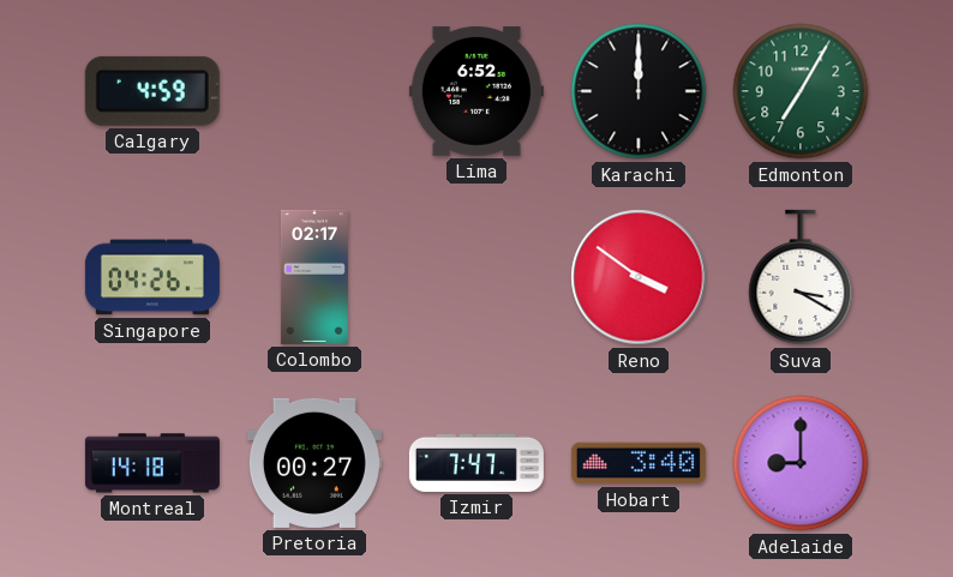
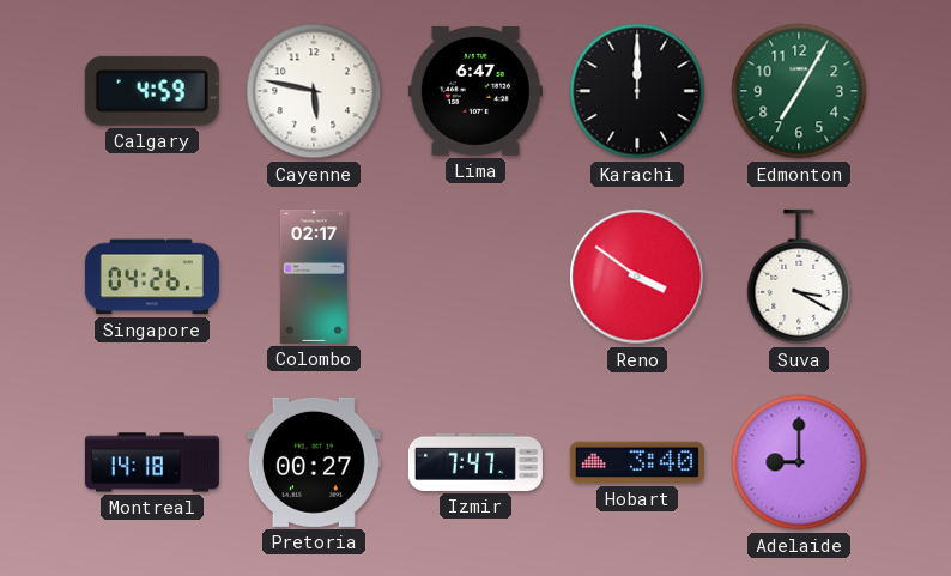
Cayenne: none -> 5:47 (314, 91)
Lima: 6:52 -> 6:47 (476, 91)
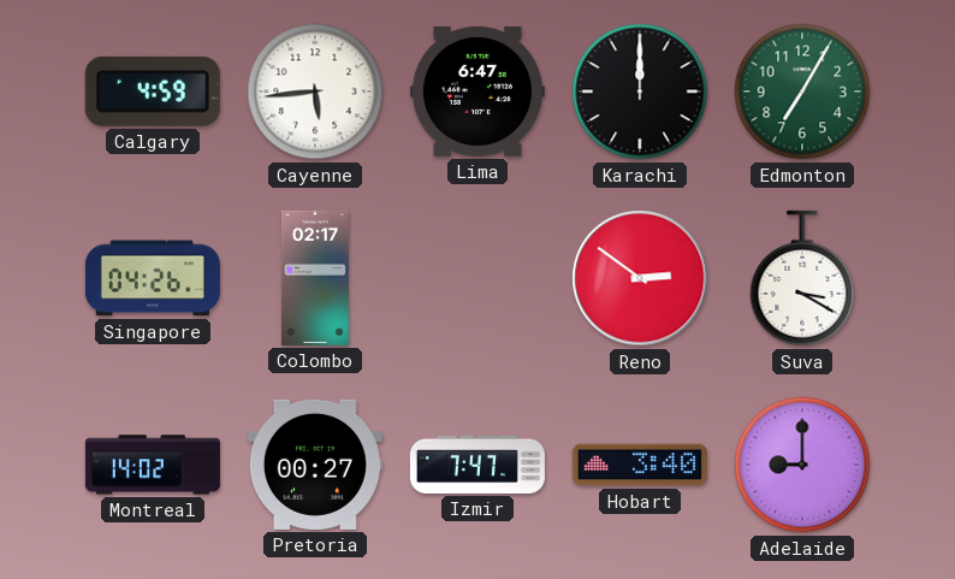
Cayenne: 5:47 -> 5:44 (315, 91)
Reno: 3:51 -> 2:51 (640, 278)
Montreal: 14:18 -> 14:02 (153, 465)
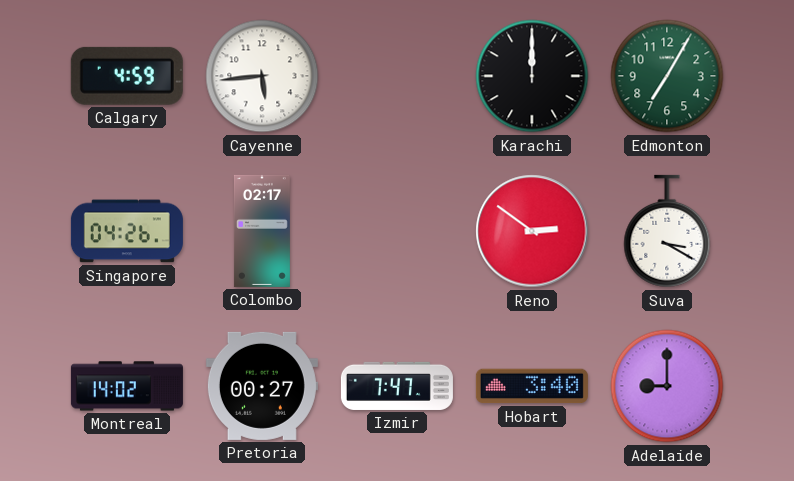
Lima: 6:47 -> none (477, 91)
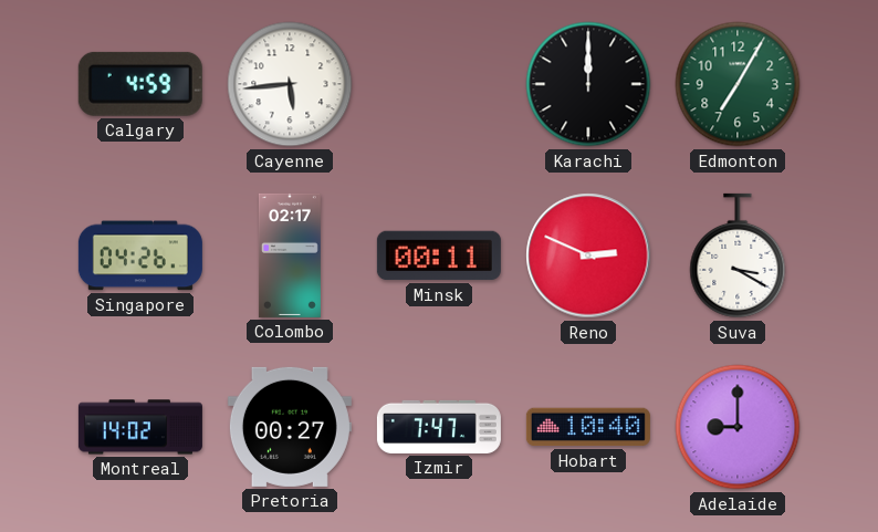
Minsk: none -> 00:11 (439, 255)
Reno: 2:51 -> 2:49 (588, 255)
Hobart: 3:40 -> 10:40 (588, 427)
